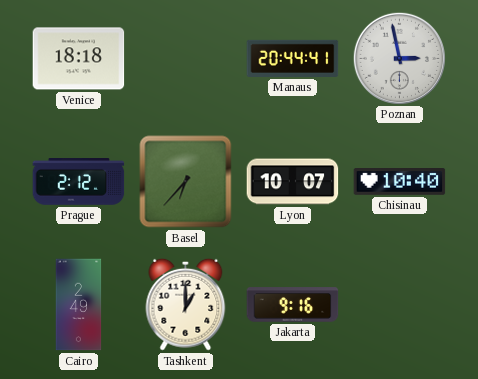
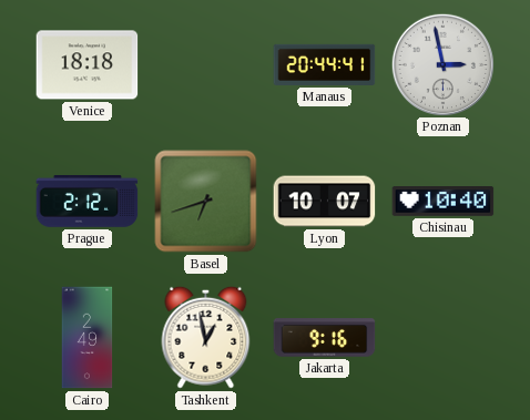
Basel: 6:37 -> 6:42 (206, 202)
Tashkent: 1:00 -> 12:58 (206, 337)
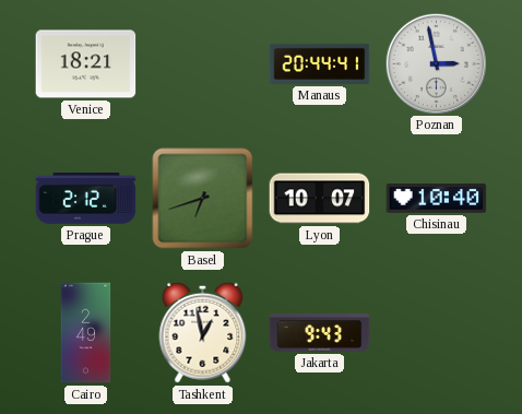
Venice: 18:18 -> 18:21 (86, 64)
Jakarta: 9:16 -> 9:43 (320, 333)
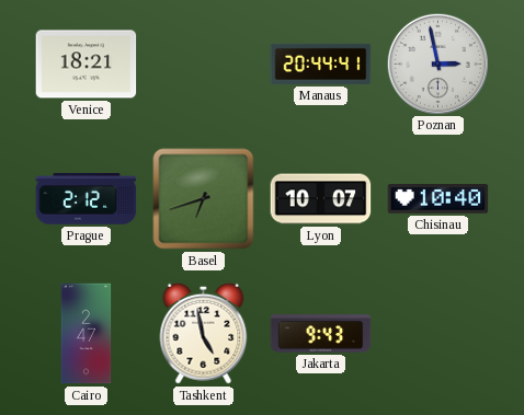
Cairo: 2:49 -> 2:47 (87, 334)
Tashkent: 12:58 -> 4:58 (204, 333)
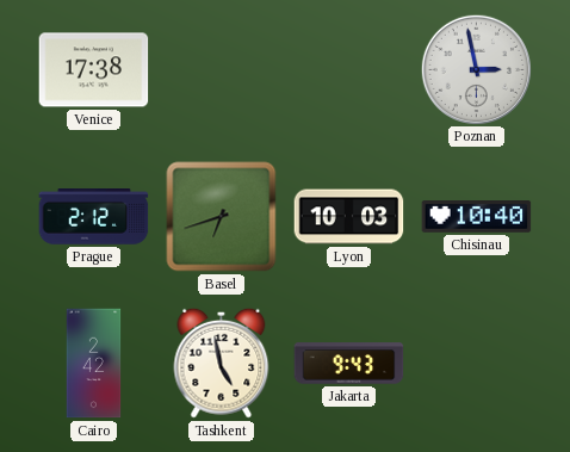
Venice: 18:21 -> 17:38 (94, 70)
Manaus: 20:44 -> none (321, 64)
Lyon: 10:07 -> 10:03 (349, 217)
Cairo: 2:47 -> 2:42 (94, 364)
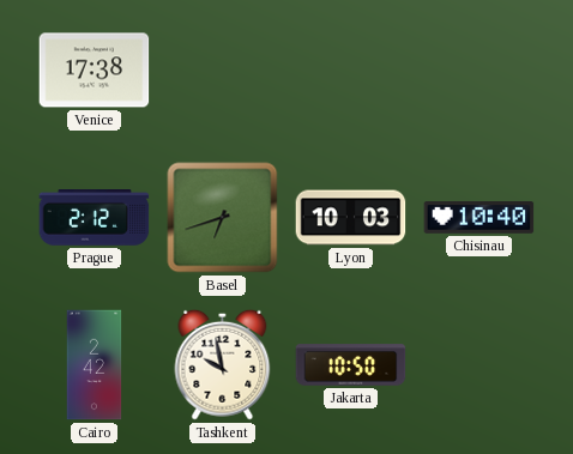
Poznan: 2:58 -> none (476, 69)
Tashkent: 4:58 -> 9:58 (223, 364)
Jakarta: 9:43 -> 10:50 (351, 365)
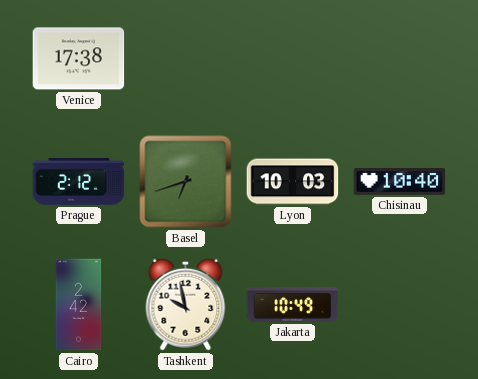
Jakarta: 10:50 -> 10:49 (293, 305)
